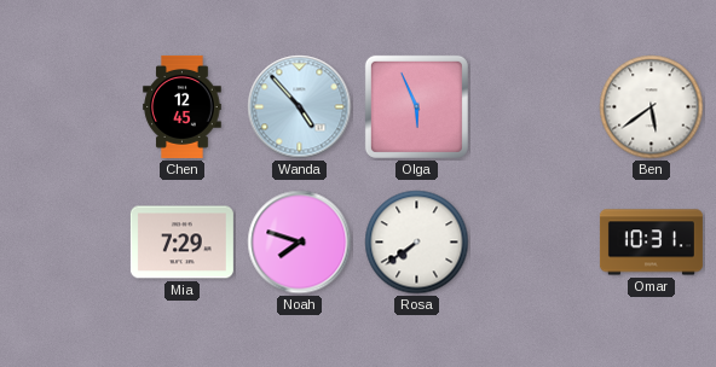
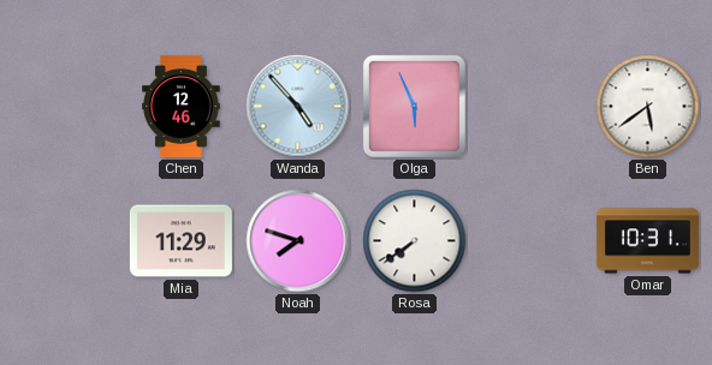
Chen: 12:45 -> 12:46 (182, 106)
Mia: 7:29 -> 11:29 (180, 241)
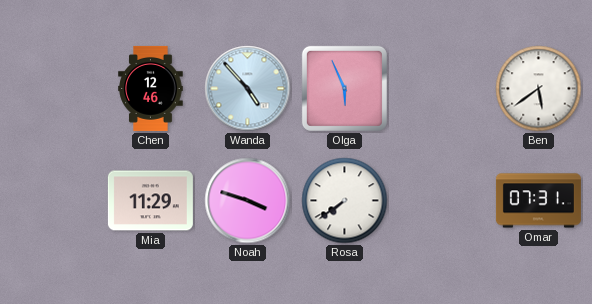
Noah: 7:48 -> 3:48 (248, 201)
Omar: 10:31 -> 07:31 (538, 201)
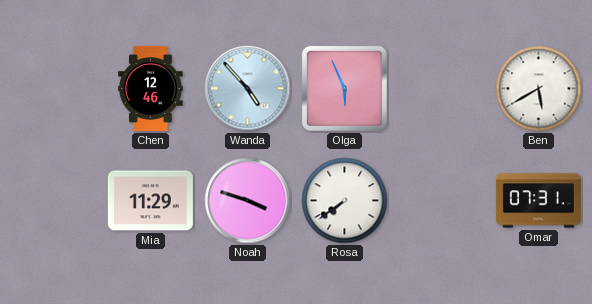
Ben: 5:39 -> 5:40 (539, 89)
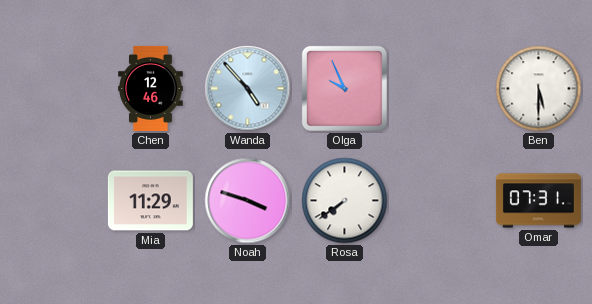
Olga: 5:56 -> 9:56 (344, 88)
Ben: 5:40 -> 5:30 (539, 89)
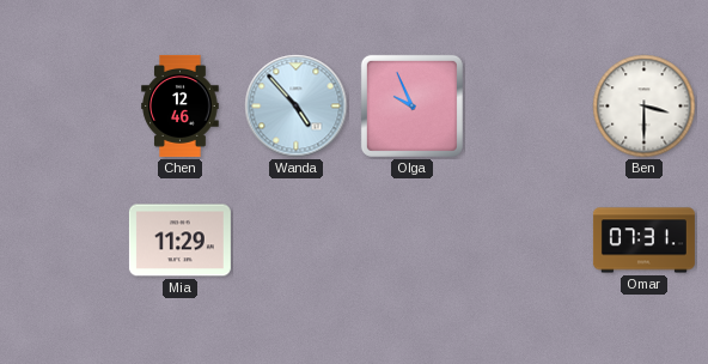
Ben: 5:30 -> 3:30 (645, 107)
Noah: 3:48 -> none (248, 201)
Rosa: 7:39 -> none (345, 201)
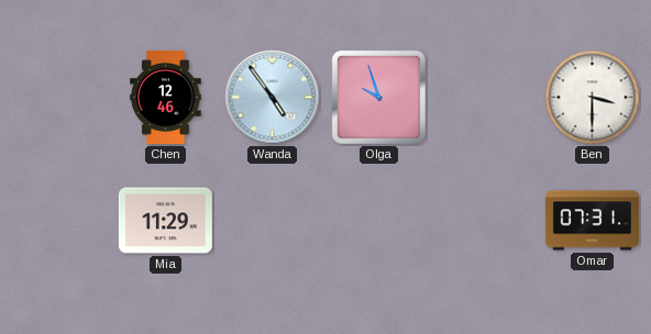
Wanda: 4:53 -> 4:54 (273, 98)
Olga: 9:56 -> 9:57 (378, 97)
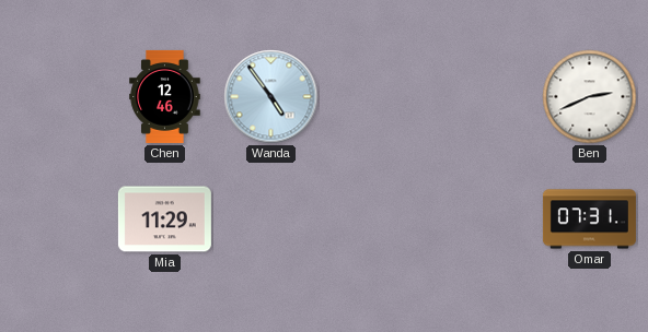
Olga: 9:57 -> none (378, 97)
Ben: 3:30 -> 2:41 (590, 97)
